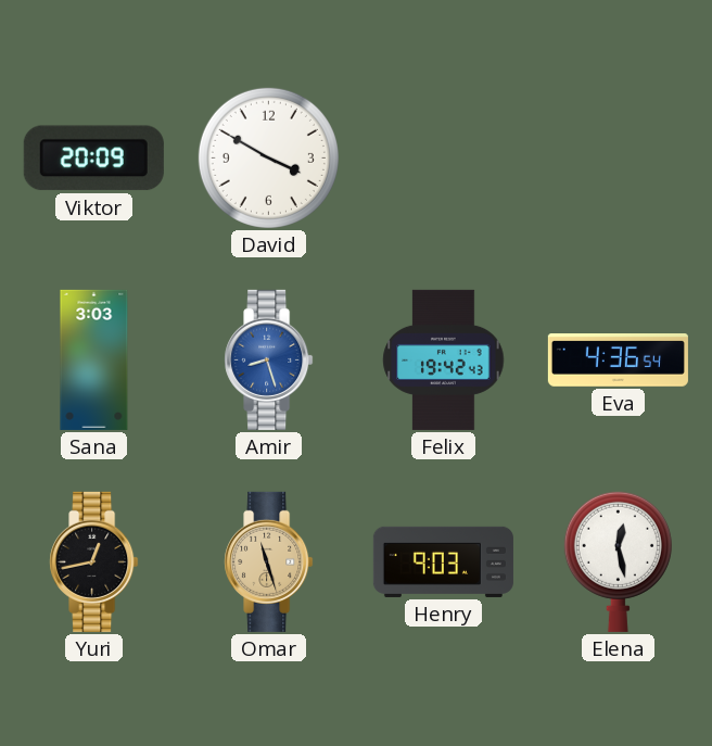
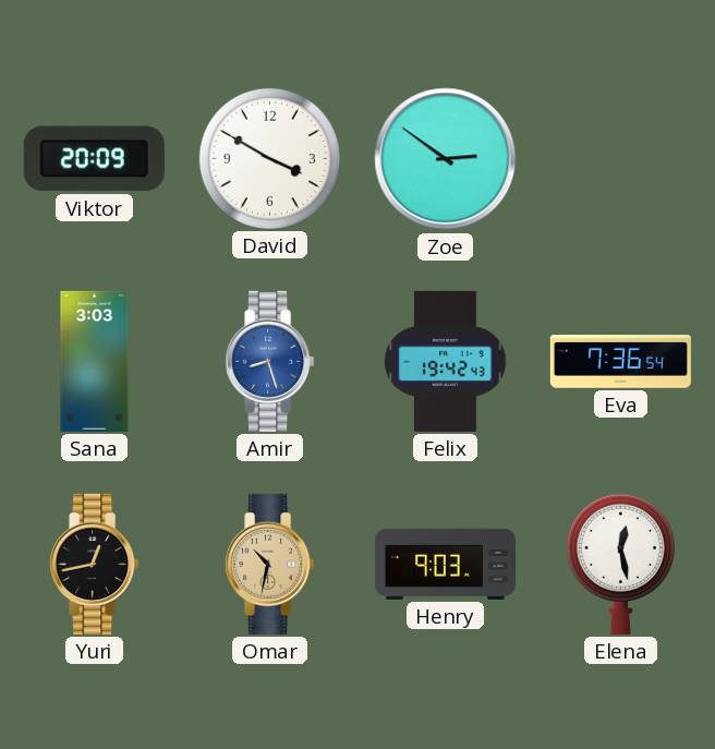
Zoe: none -> 2:51 (446, 159)
Eva: 4:36 -> 7:36 (620, 362)
Omar: 11:27 -> 10:32 (270, 564)
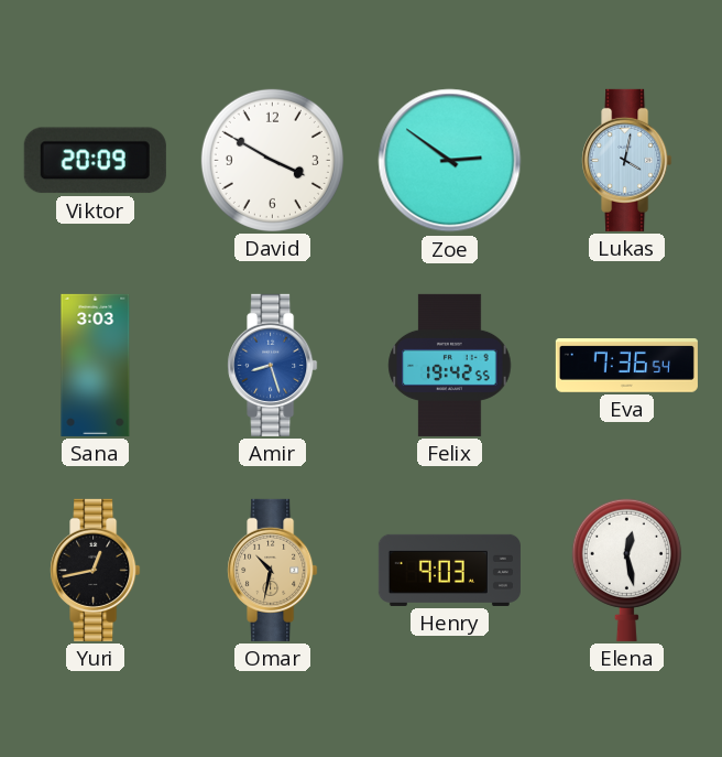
Lukas: none -> 4:02 (627, 160)
Felix: 19:42:43 -> 19:42:55 (450, 365)
